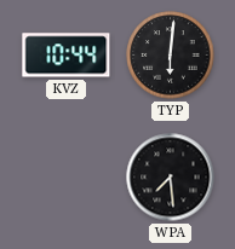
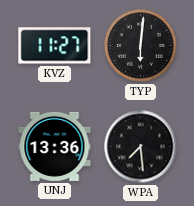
KVZ: 10:44 -> 11:27 (55, 46)
UNJ: none -> 13:36 (55, 146)
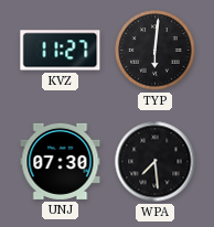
UNJ: 13:36 -> 07:30 (61, 161)
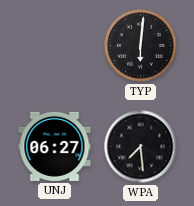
KVZ: 11:27 -> none (61, 51)
UNJ: 07:30 -> 06:27 (55, 146)
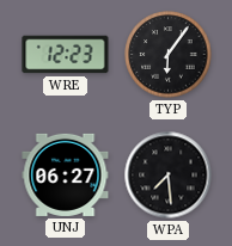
WRE: none -> 12:23 (66, 55)
TYP: 6:01 -> 6:06 (169, 55)
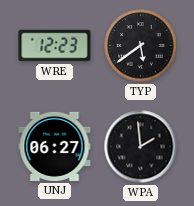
TYP: 6:06 -> 5:39 (141, 46)
WPA: 7:29 -> 1:59 (141, 147)
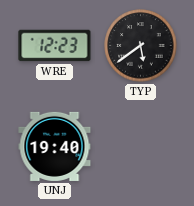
UNJ: 06:27 -> 19:40 (55, 146)
WPA: 1:59 -> none (141, 147)
